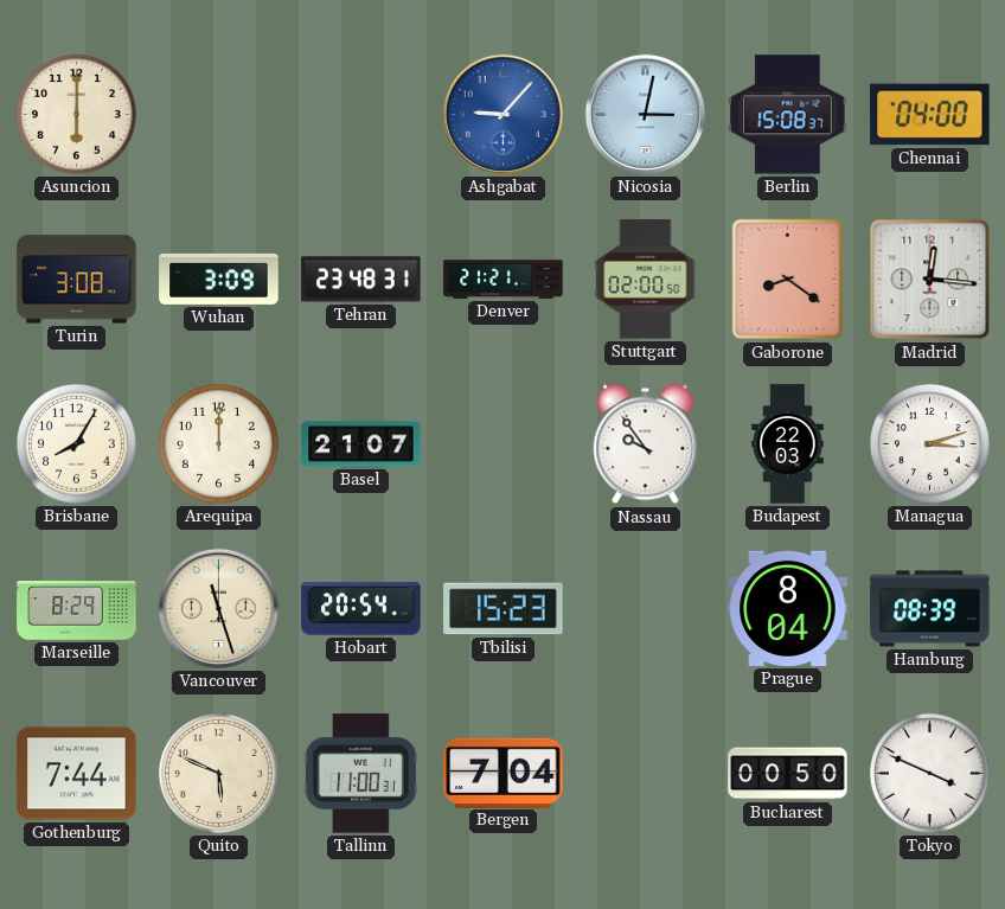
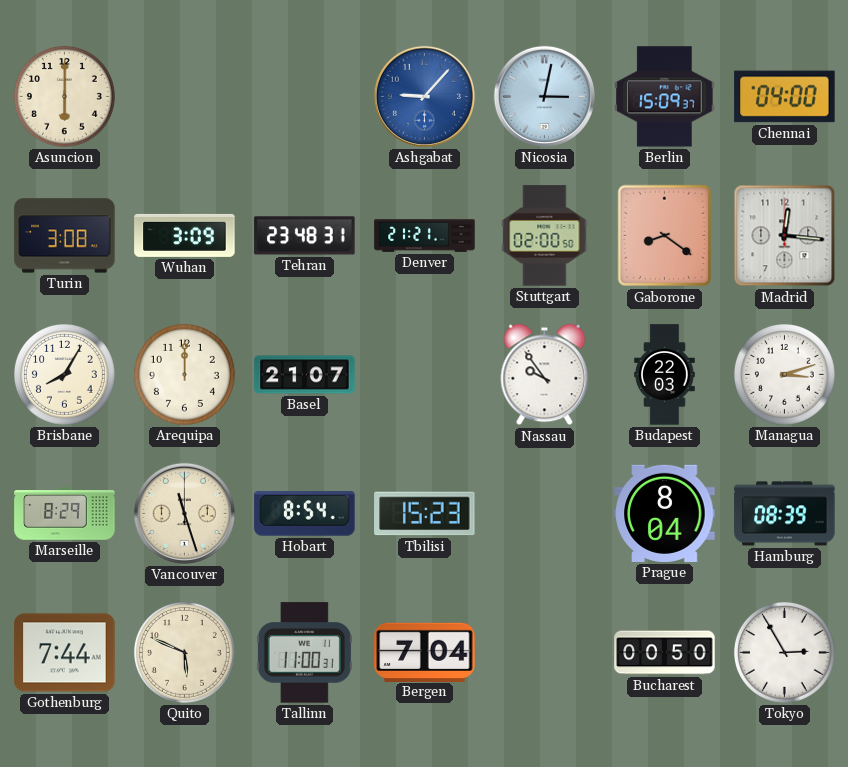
Berlin: 15:08 -> 15:09 (665, 97)
Hobart: 20:54 -> 8:54 (305, 514)
Tokyo: 3:49 -> 2:55 (785, 653)
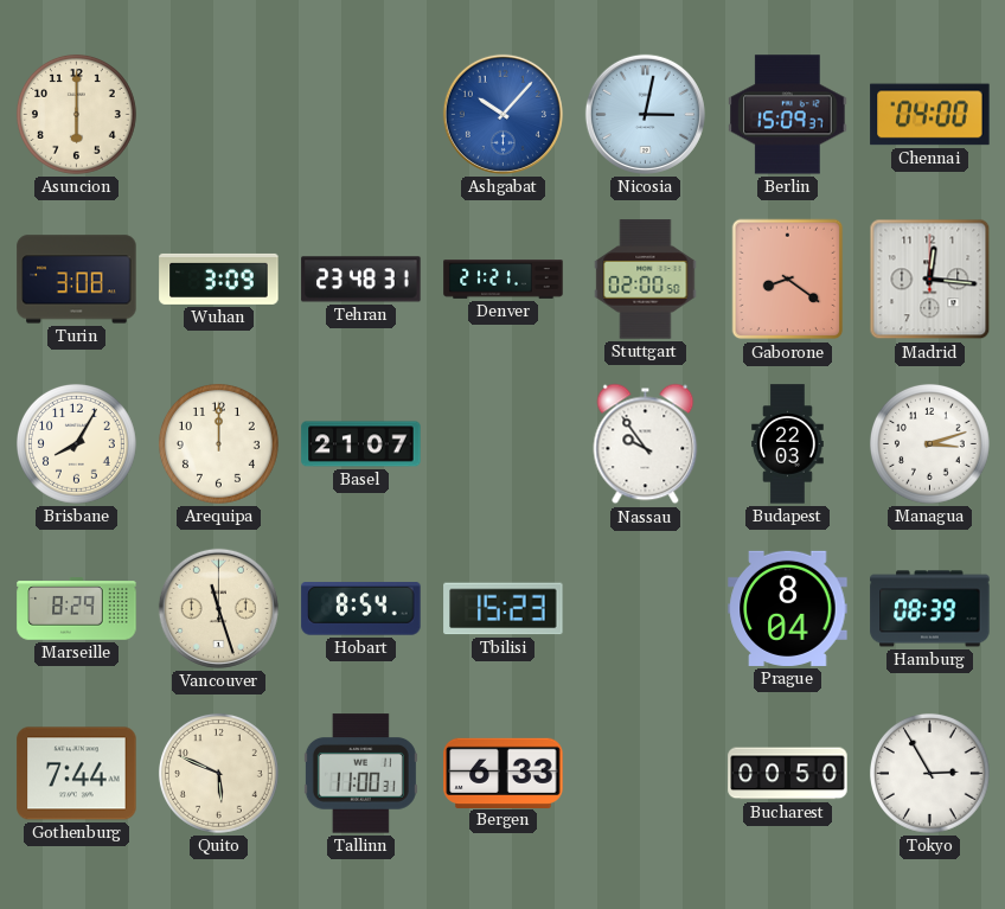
Ashgabat: 9:07 -> 10:07 (503, 114)
Bergen: 7:04 -> 6:33 (504, 773)
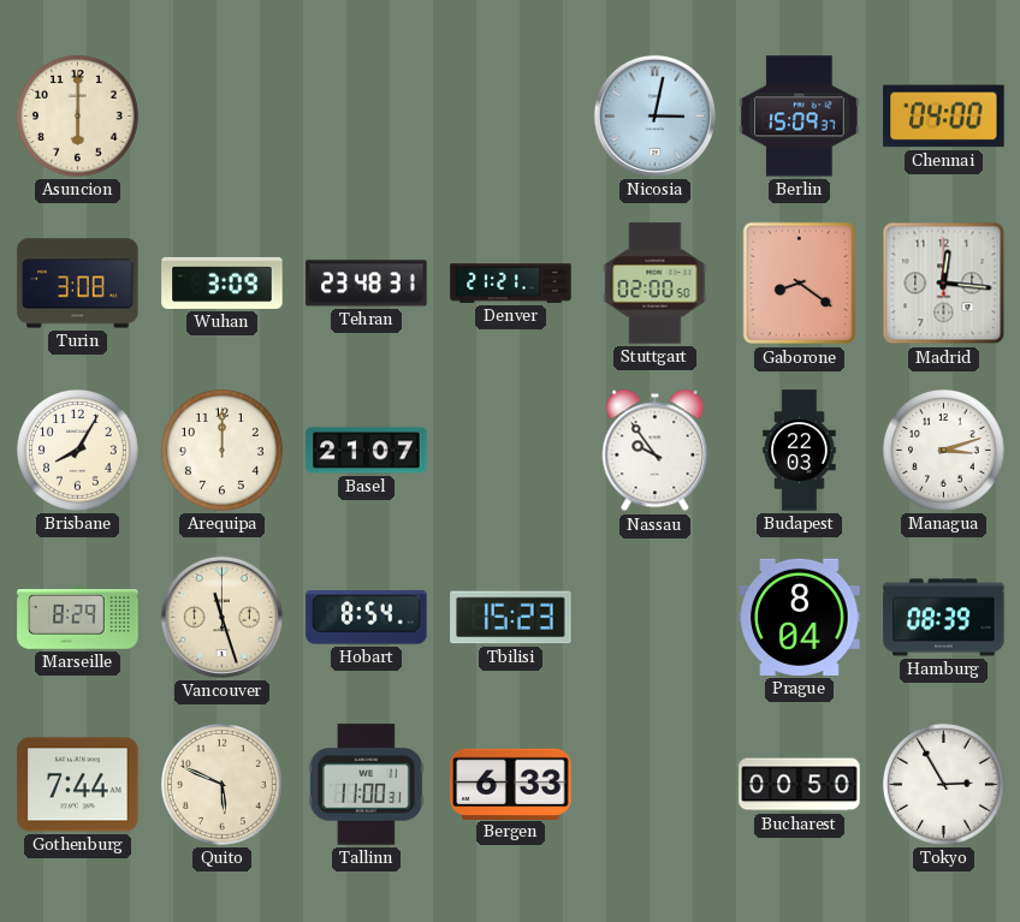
Ashgabat: 10:07 -> none (503, 114)
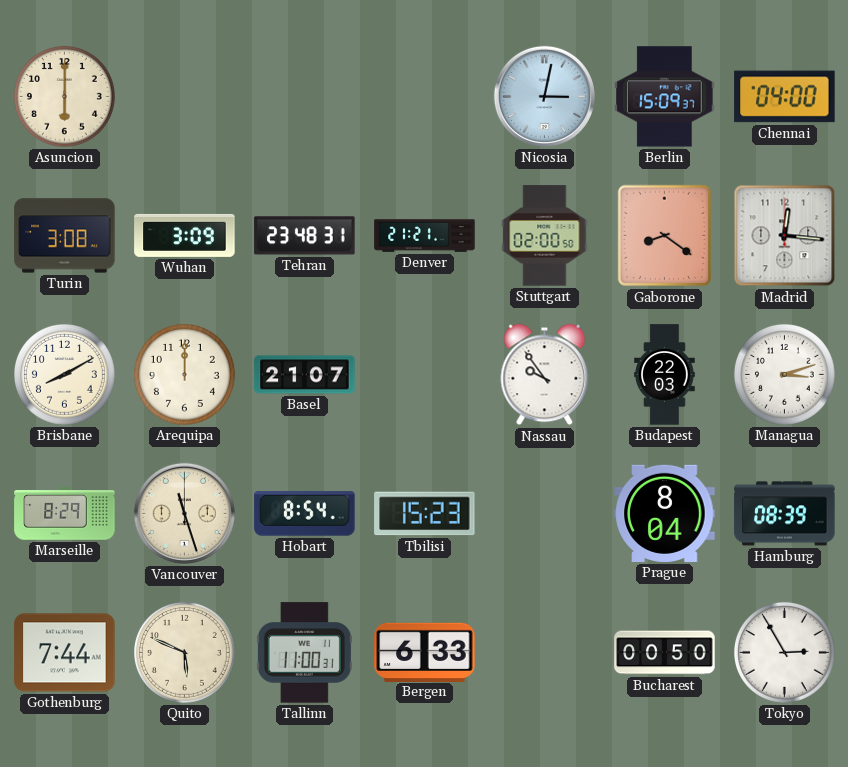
Brisbane: 8:05 -> 8:10 (65, 375)
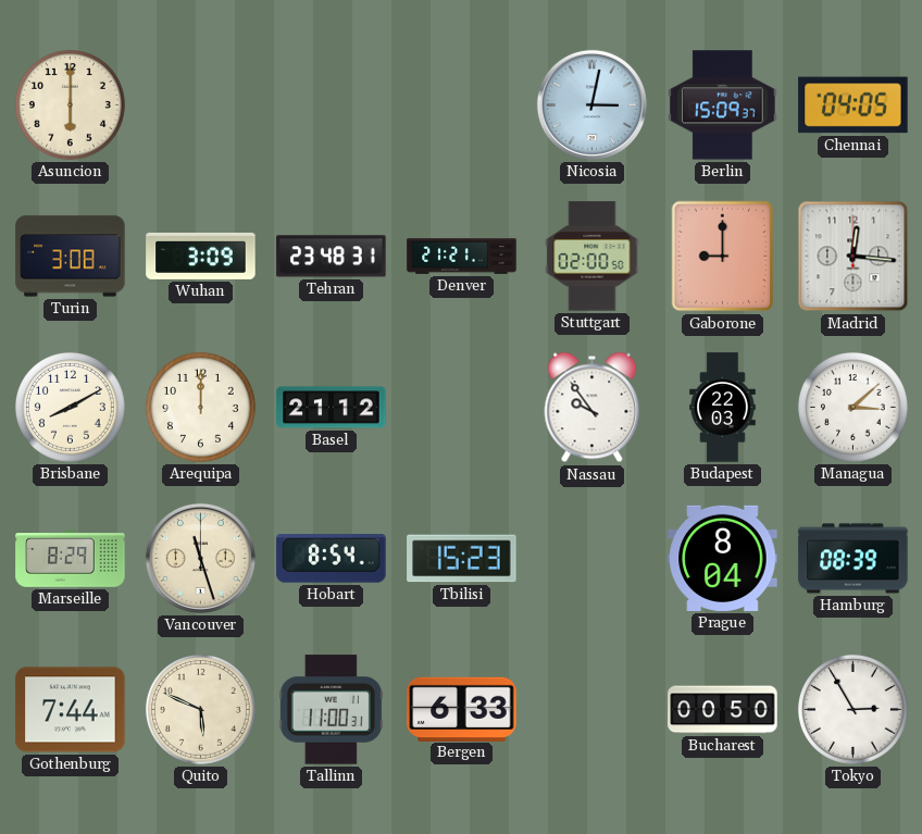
Chennai: 04:00 -> 04:05 (854, 105)
Gaborone: 8:21 -> 9:00 (723, 257)
Basel: 21:07 -> 21:12 (332, 408)
Managua: 3:12 -> 3:08 (854, 408)
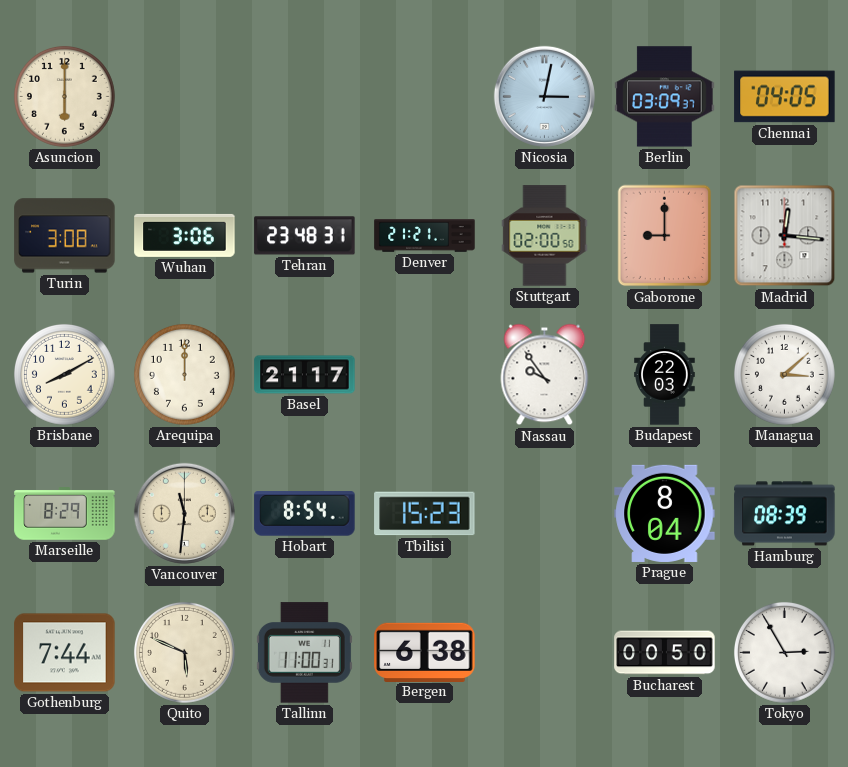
Berlin: 15:09 -> 03:09 (665, 97)
Wuhan: 3:09 -> 3:06 (185, 235)
Basel: 21:12 -> 21:17 (305, 375)
Vancouver: 11:27 -> 11:31 (184, 513)
Bergen: 6:33 -> 6:38 (425, 652)
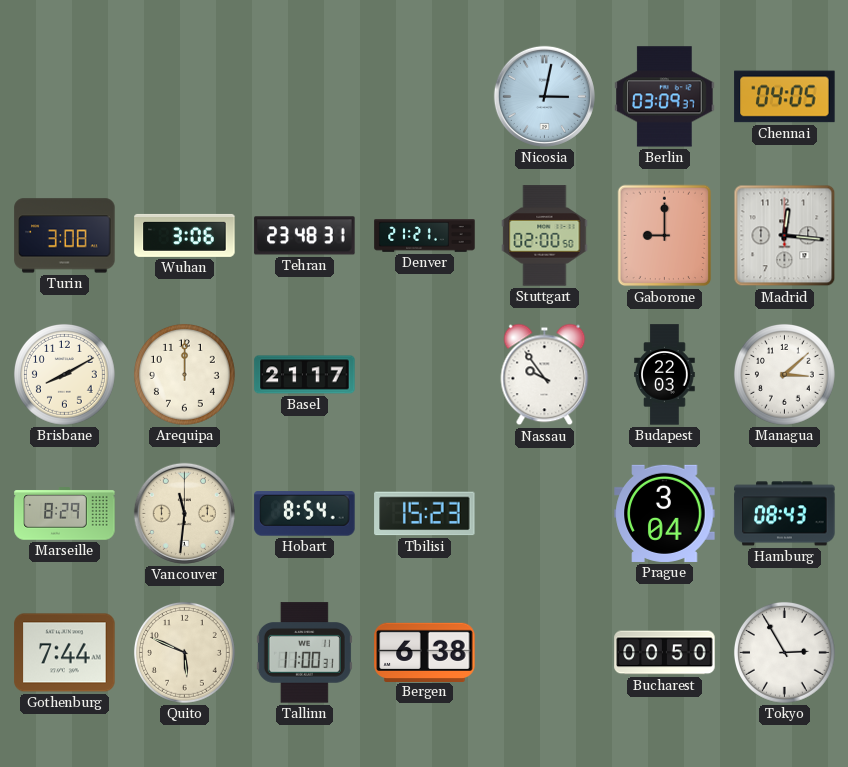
Asuncion: 6:00 -> none (65, 97)
Prague: 8:04 -> 3:04 (665, 513)
Hamburg: 08:39 -> 08:43 (785, 514)
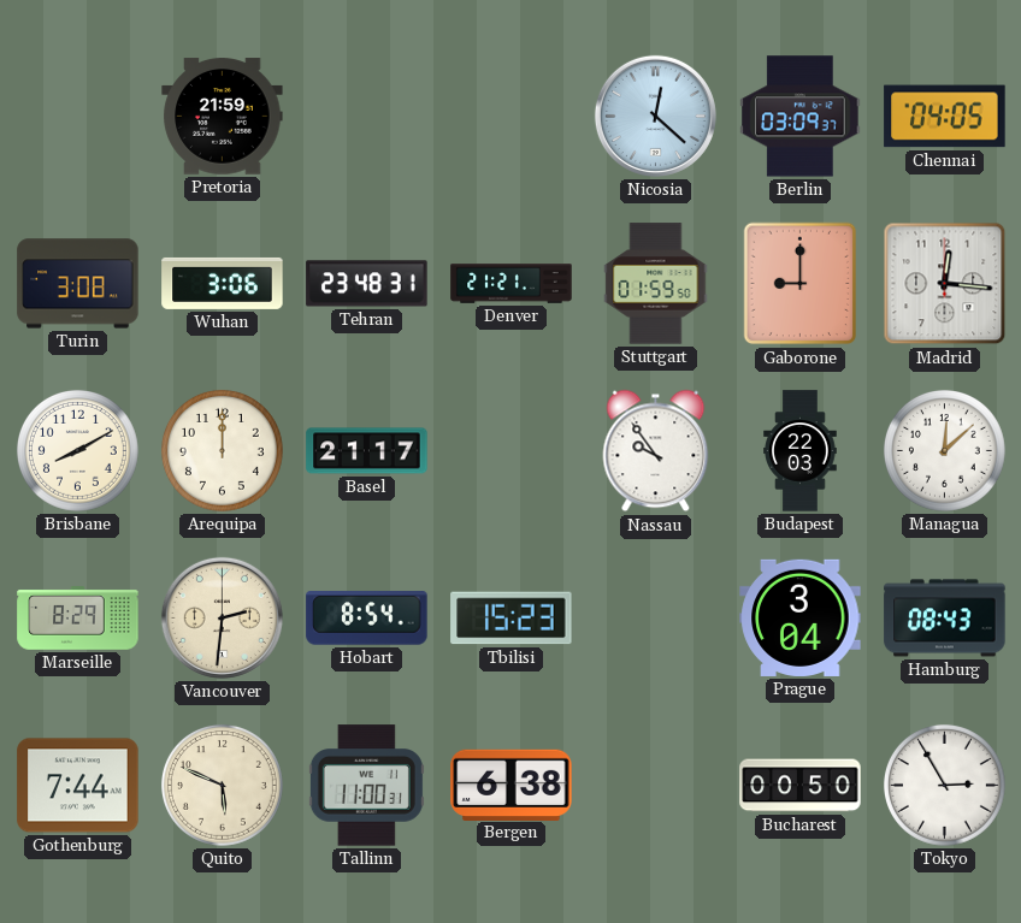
Pretoria: none -> 21:59 (223, 117)
Nicosia: 3:02 -> 12:22 (655, 116)
Stuttgart: 02:00 -> 01:59 (656, 284)
Managua: 3:08 -> 12:08 (945, 451)
Vancouver: 11:31 -> 2:31 (222, 617)
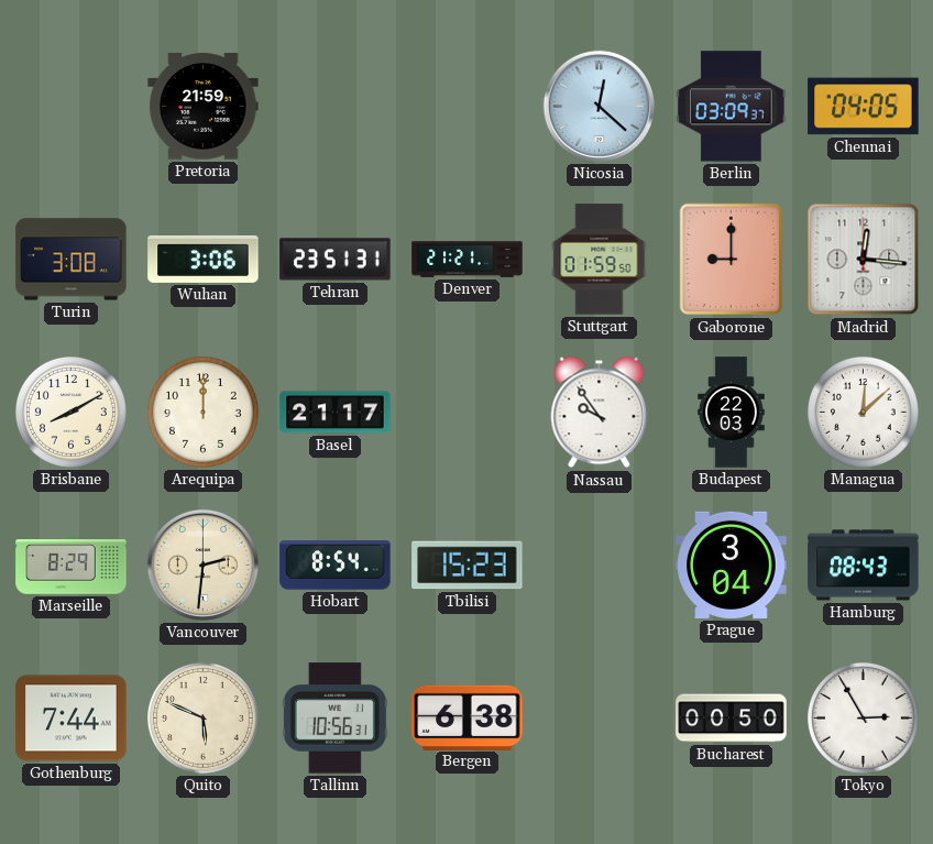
Tehran: 23:48 -> 23:51 (336, 260)
Tallinn: 11:00 -> 10:56 (334, 719)
